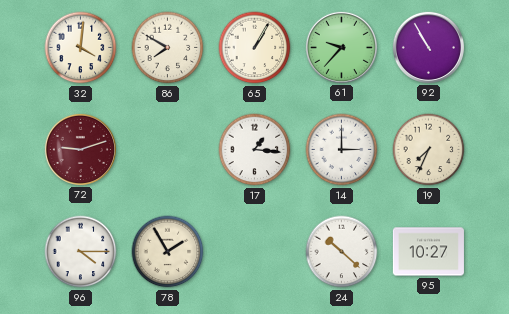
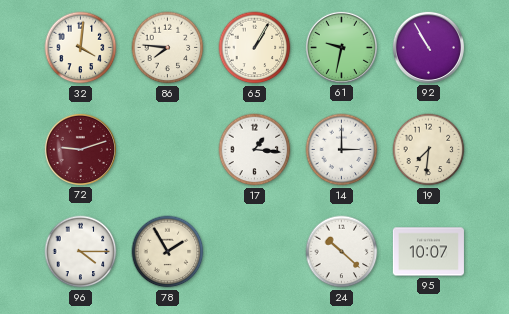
86: 7:50 -> 7:46 (168, 48)
61: 9:37 -> 9:32 (341, 47)
19: 7:34 -> 7:31 (429, 150)
95: 10:27 -> 10:07 (428, 252)
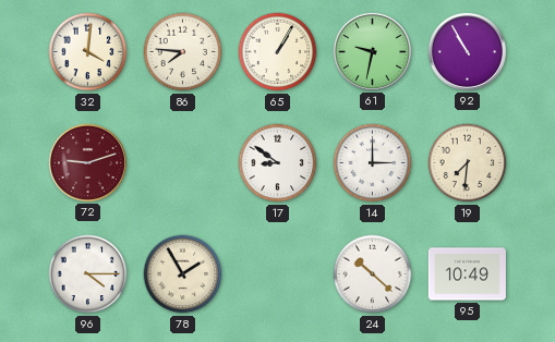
17: 1:16 -> 8:51 (278, 163)
95: 10:07 -> 10:49 (467, 274)
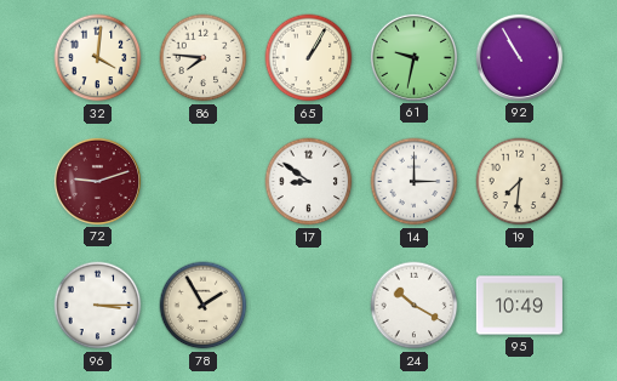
96: 4:15 -> 3:15 (98, 306)
24: 10:22 -> 10:20 (415, 306)
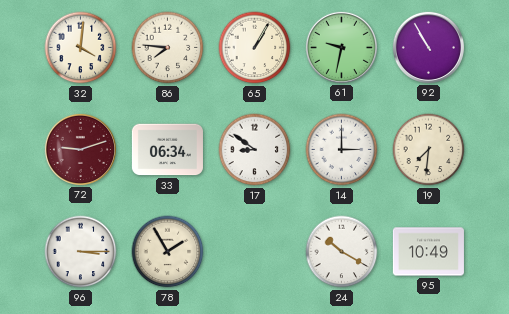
33: none -> 06:34 (167, 150)
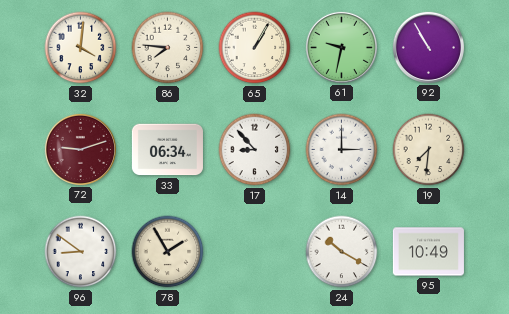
17: 8:51 -> 8:53 (255, 150)
96: 3:15 -> 8:51 (81, 252)
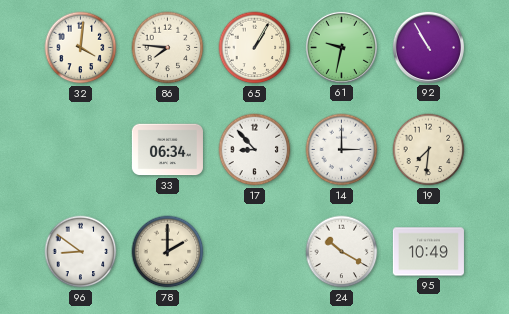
72: 9:12 -> none (80, 149)
78: 1:55 -> 2:00 (168, 252)
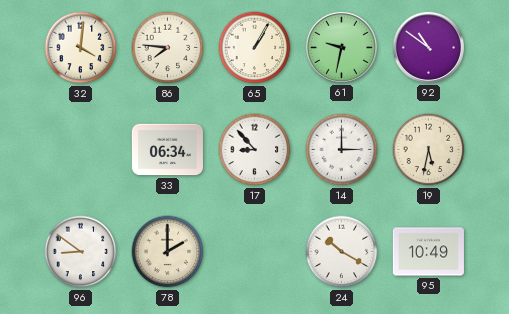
92: 10:55 -> 10:51 (428, 47)
19: 7:31 -> 5:32 (429, 150)
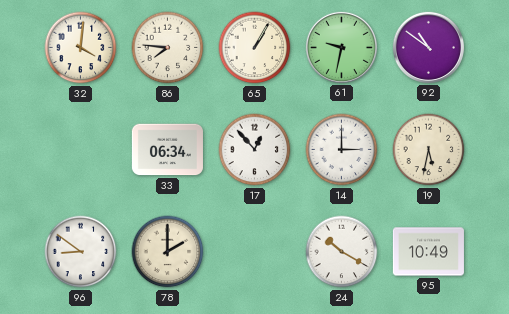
17: 8:53 -> 12:53 (255, 150)
